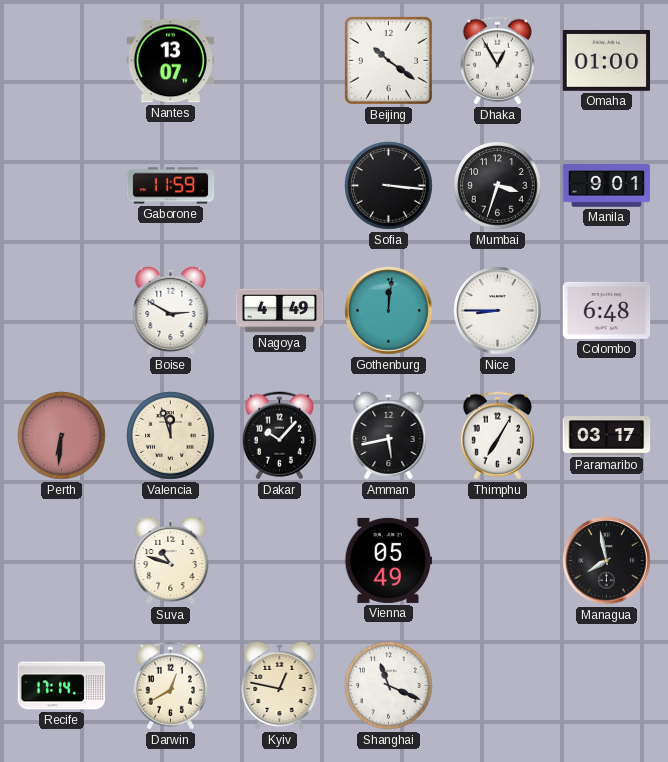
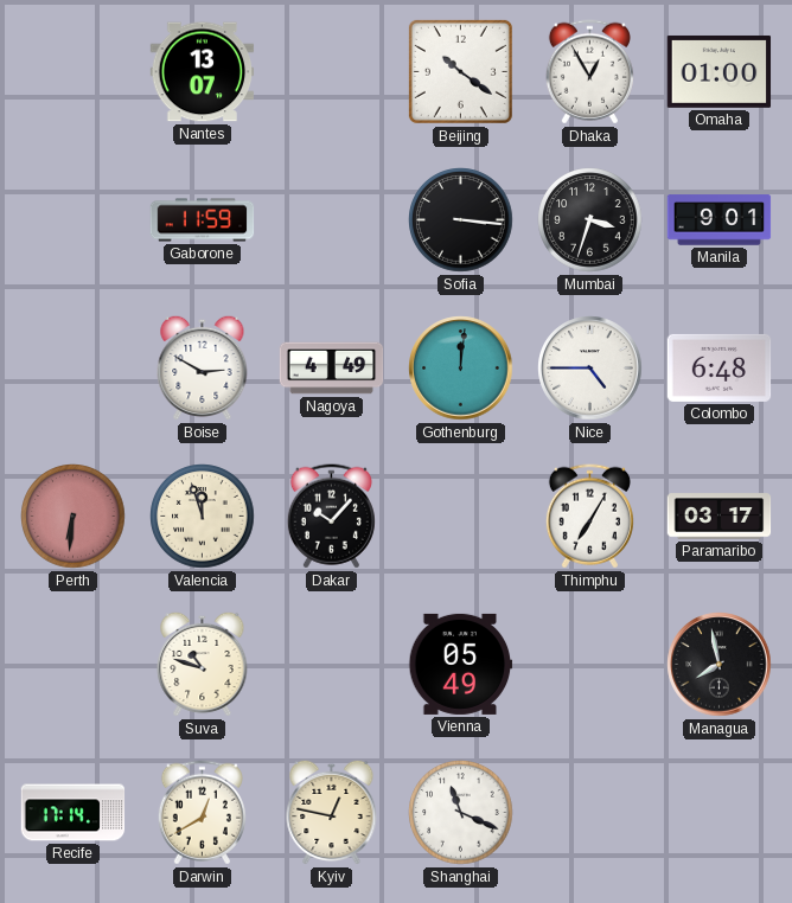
Nice: 8:45 -> 4:45 (590, 369)
Amman: 5:43 -> none (389, 435)
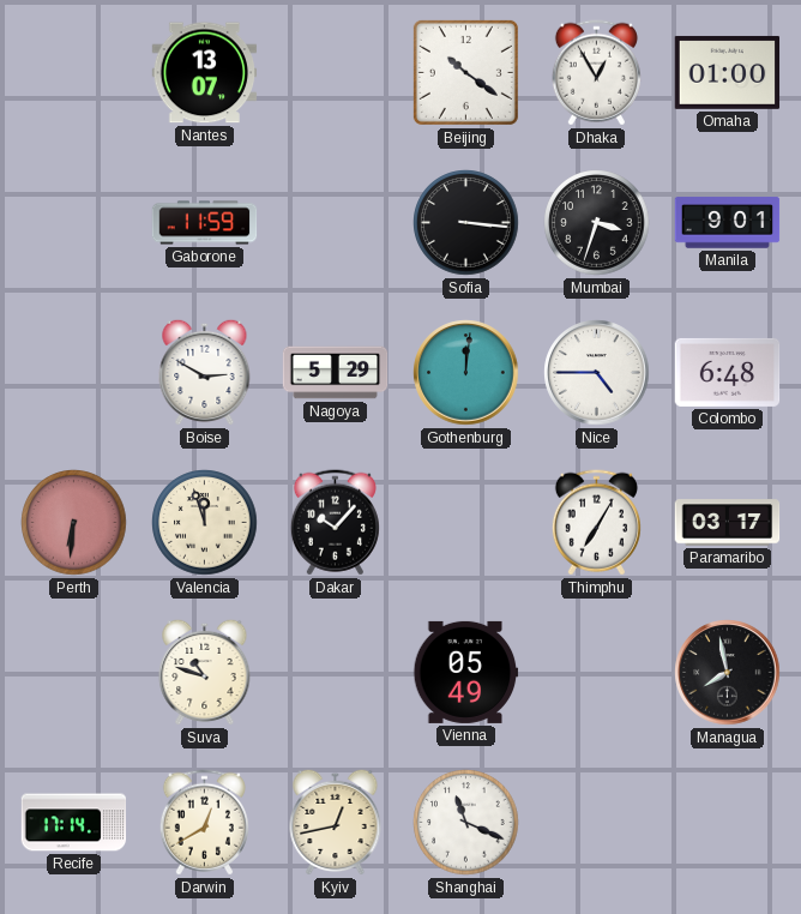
Nagoya: 4:49 -> 5:29 (336, 373)
Kyiv: 12:47 -> 12:43 (336, 822)
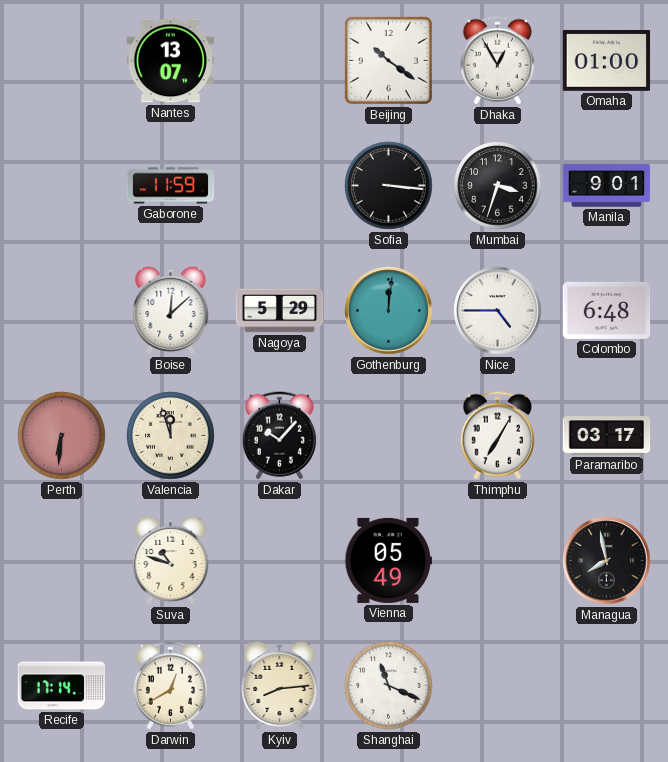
Boise: 2:50 -> 12:08 (171, 310)
Kyiv: 12:43 -> 8:14 (280, 685)
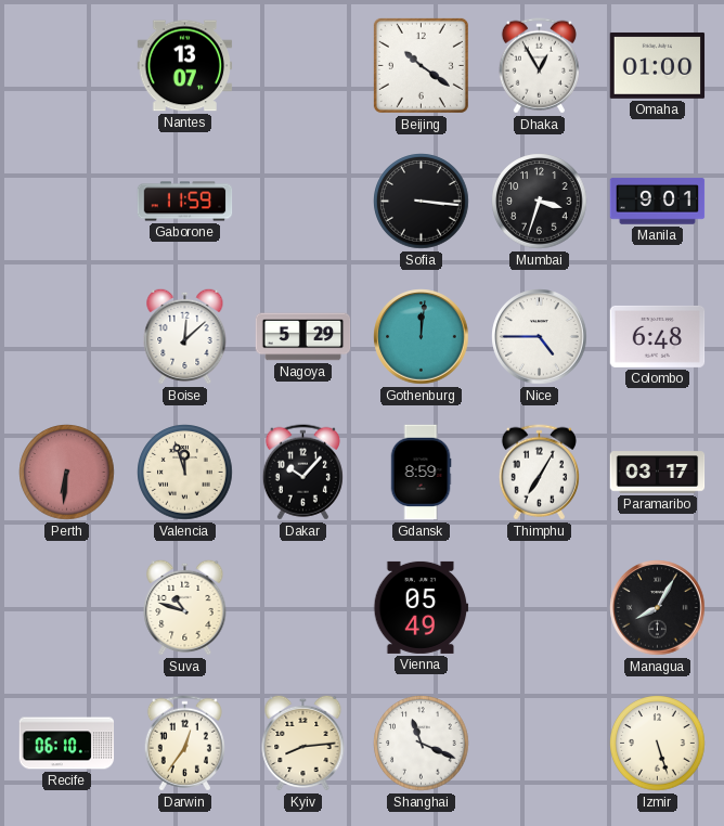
Gdansk: none -> 8:59 (421, 473)
Managua: 7:58 -> 8:05 (658, 608)
Recife: 17:14 -> 06:10 (67, 744)
Darwin: 12:40 -> 12:36 (184, 744)
Izmir: none -> 5:27 (658, 744)
